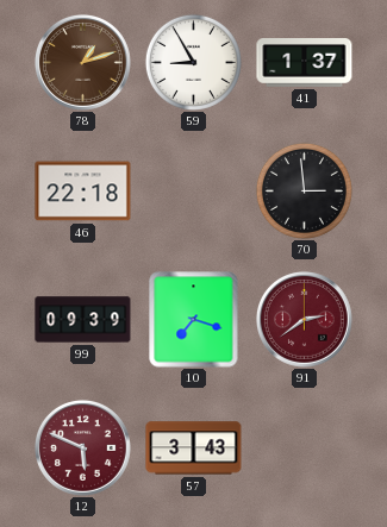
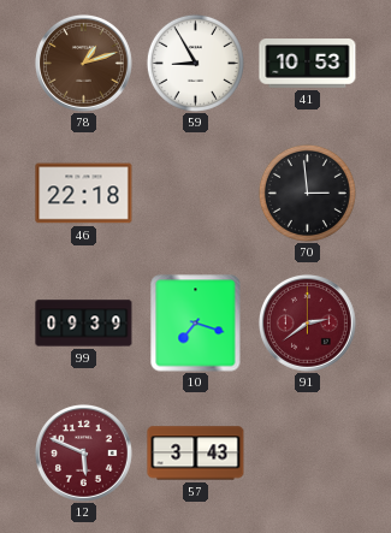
41: 1:37 -> 10:53 (308, 64)
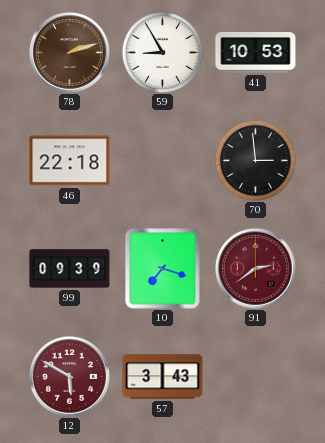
78: 1:12 -> 2:12 (69, 52)
12: 5:49 -> 5:50 (69, 376)
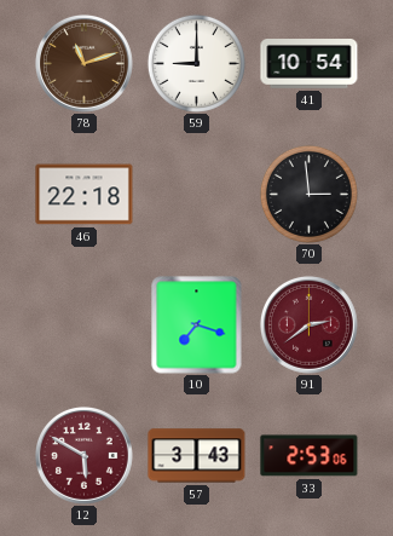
78: 2:12 -> 11:12 (83, 63)
59: 8:55 -> 9:00 (196, 63)
41: 10:53 -> 10:54 (310, 64)
99: 09:39 -> none (70, 269)
33: none -> 2:53 (310, 456)
